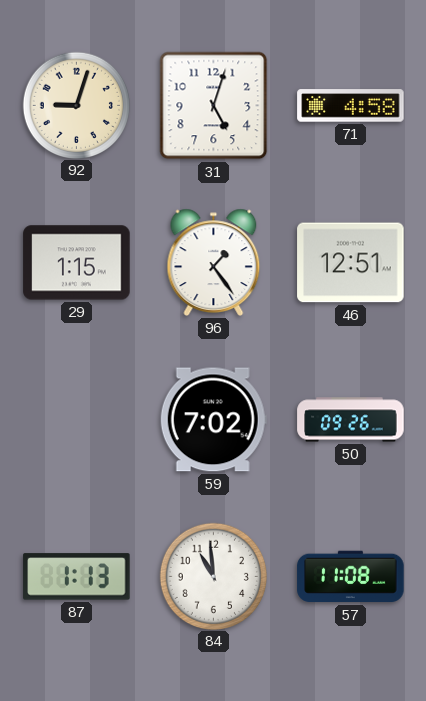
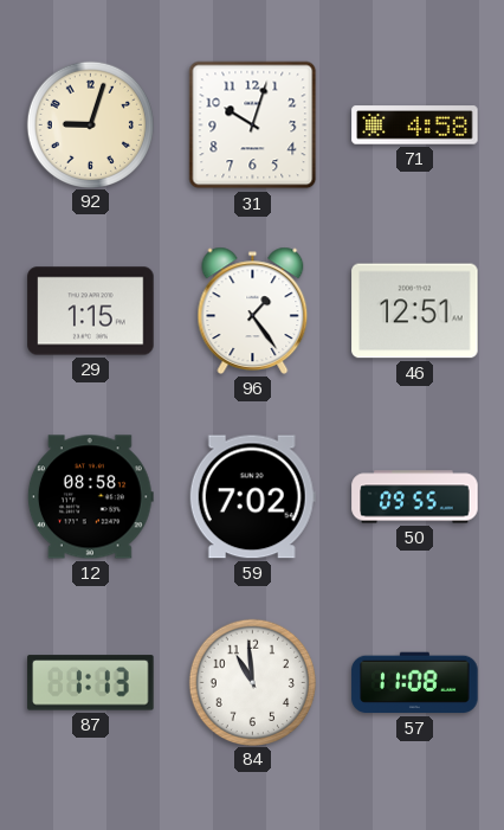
31: 5:03 -> 10:03 (253, 126)
12: none -> 08:58 (90, 497)
50: 09:26 -> 09:55 (415, 497)
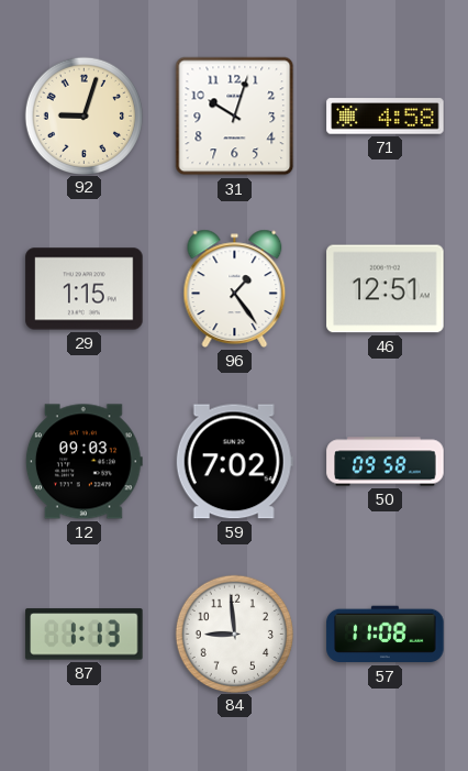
12: 08:58 -> 09:03 (83, 462)
50: 09:55 -> 09:58 (386, 462)
84: 10:59 -> 8:59 (234, 634)
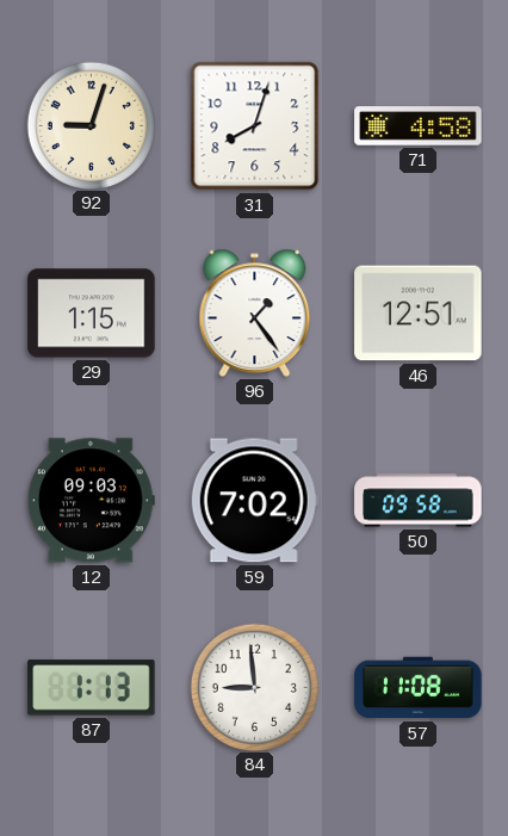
31: 10:03 -> 8:03 (255, 126)
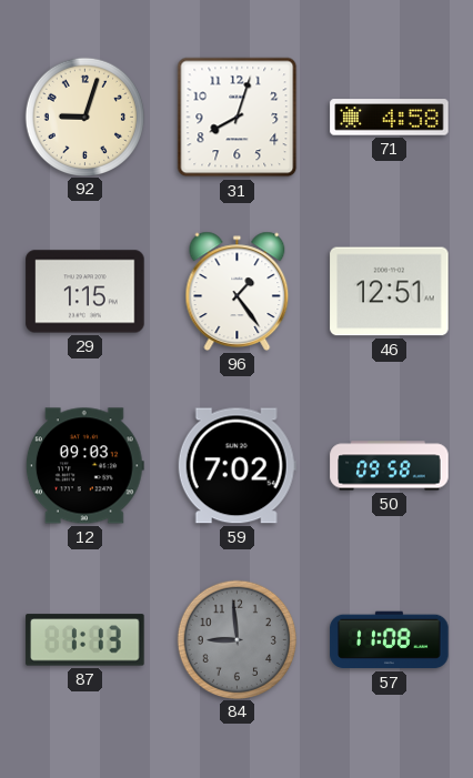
84 dial: white -> grey (236, 639)
